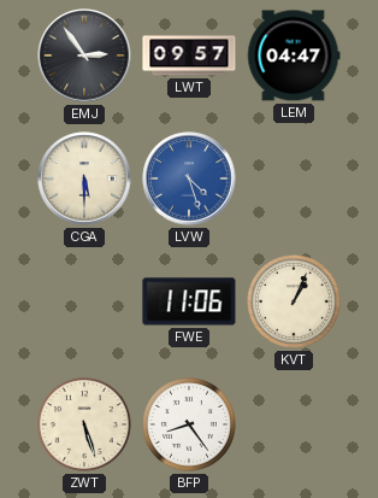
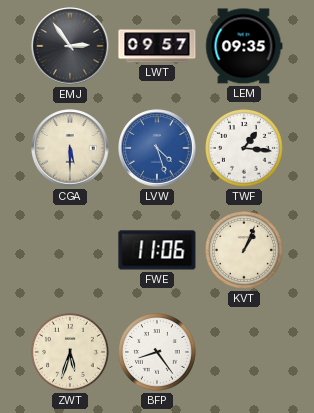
LEM: 04:47 -> 09:35 (244, 46)
TWF: none -> 1:16 (245, 149)
ZWT: 5:27 -> 5:33 (71, 353)
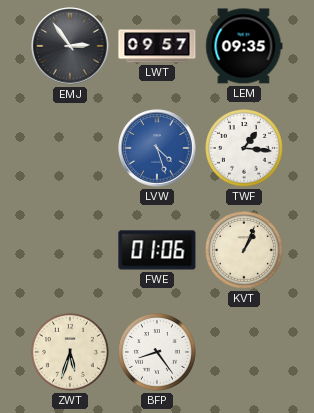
CGA: 5:30 -> none (70, 148)
FWE: 11:06 -> 01:06 (157, 250)
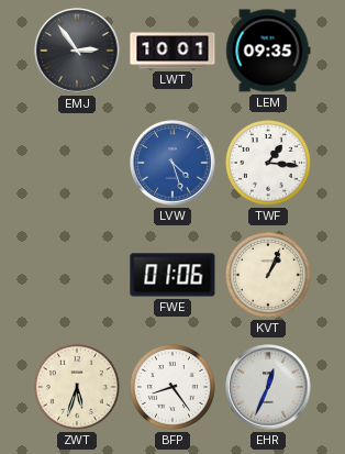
LWT: 09:57 -> 10:01 (172, 51)
EHR: none -> 12:34 (268, 387)
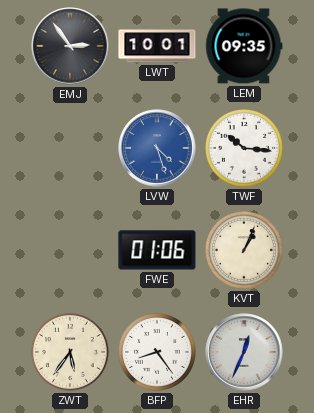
TWF: 1:16 -> 10:16 (245, 149)
ZWT: 5:33 -> 5:36 (71, 353)
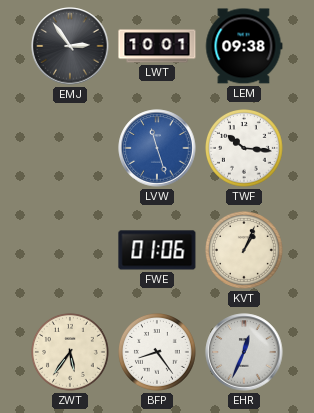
LEM: 09:35 -> 09:38 (244, 46)
LVW: 4:27 -> 11:27 (157, 148)
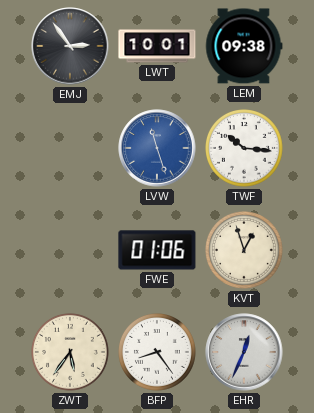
KVT: 1:04 -> 12:57 (245, 251)
